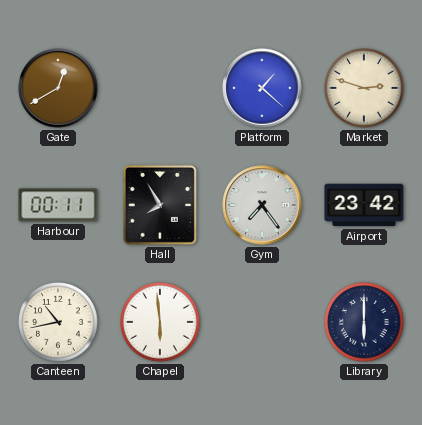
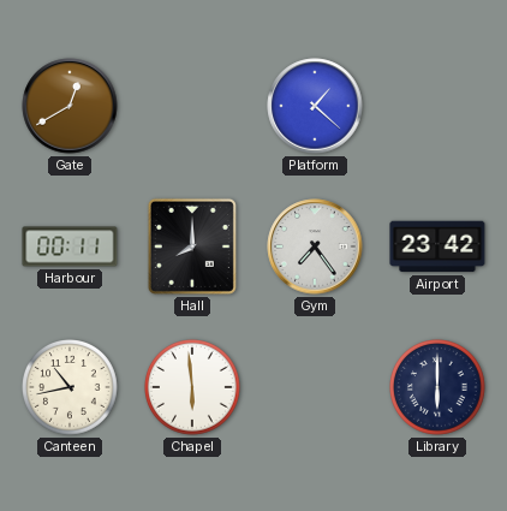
Market: 2:48 -> none (365, 89)
Hall: 7:55 -> 8:00 (192, 246)
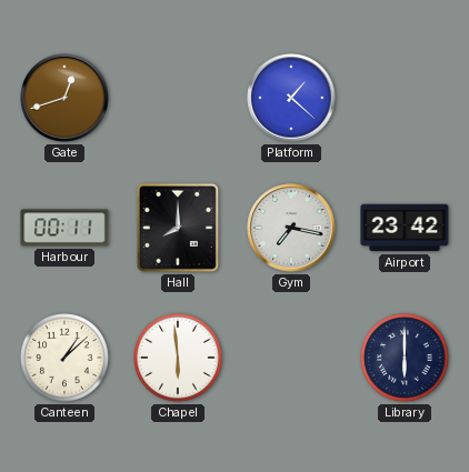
Gate: 12:40 -> 12:42 (64, 98)
Gym: 7:24 -> 7:17 (291, 228)
Canteen: 10:43 -> 1:08 (66, 359)
